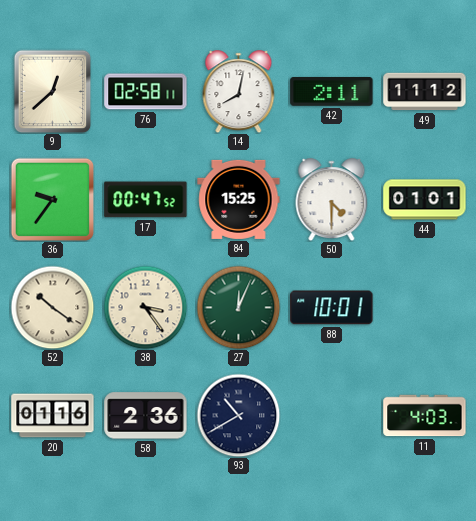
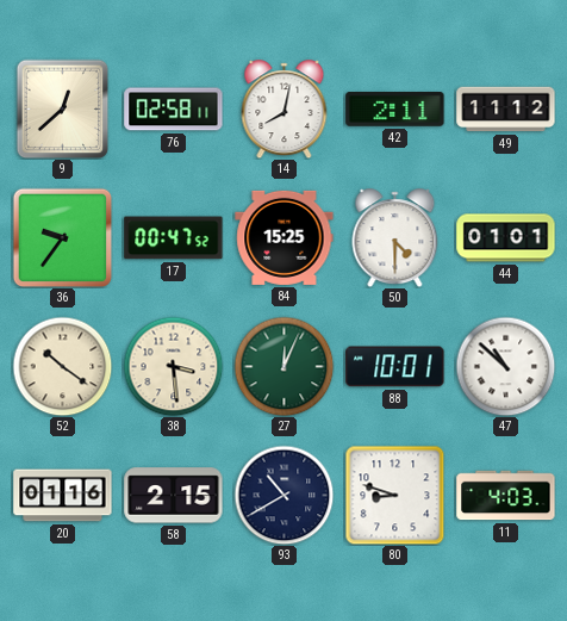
38: 3:24 -> 3:29 (173, 366)
47: none -> 10:52 (505, 366)
58: 2:36 -> 2:15 (174, 496)
80: none -> 8:48 (394, 495)
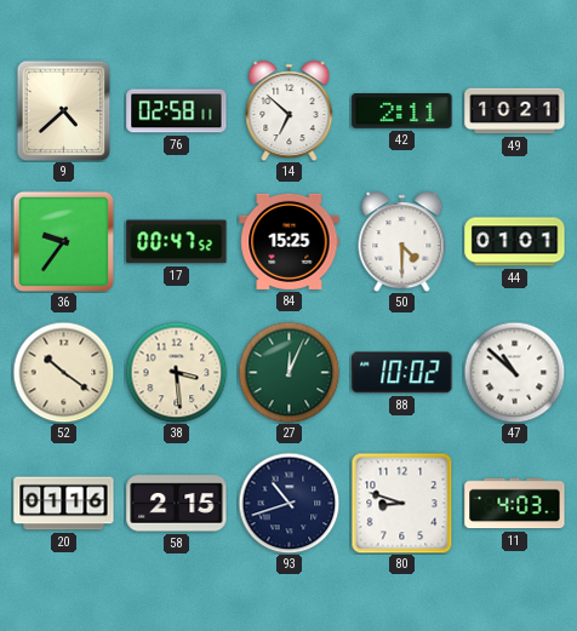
9: 12:38 -> 4:38 (64, 110)
14: 8:02 -> 6:52 (290, 111)
49: 11:12 -> 10:21 (515, 111)
88: 10:01 -> 10:02 (402, 373)
93: 10:40 -> 10:42 (288, 503)
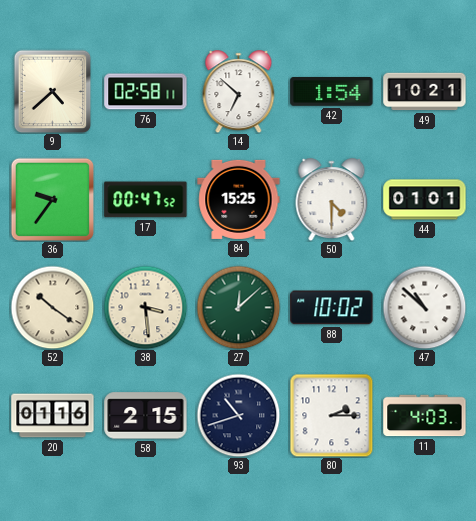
42: 2:11 -> 1:54 (332, 92)
27: 12:04 -> 12:08 (238, 307)
80: 8:48 -> 2:15 (331, 415)
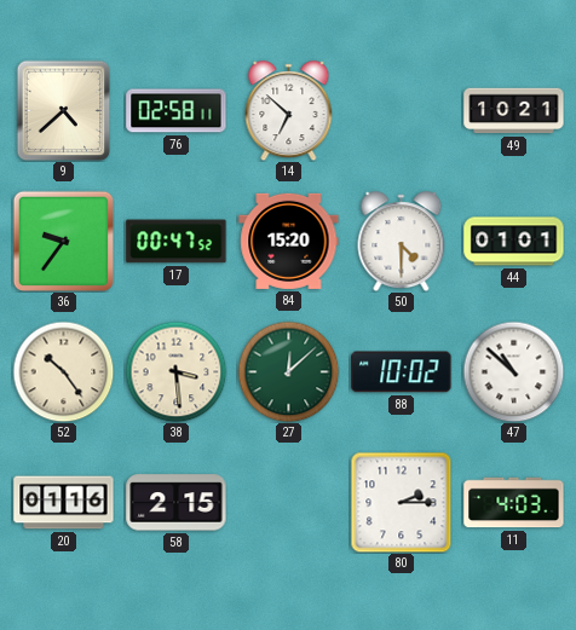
42: 1:54 -> none (332, 92)
84: 15:25 -> 15:20 (289, 241)
52: 10:21 -> 10:24 (63, 371)
93: 10:42 -> none (238, 415)
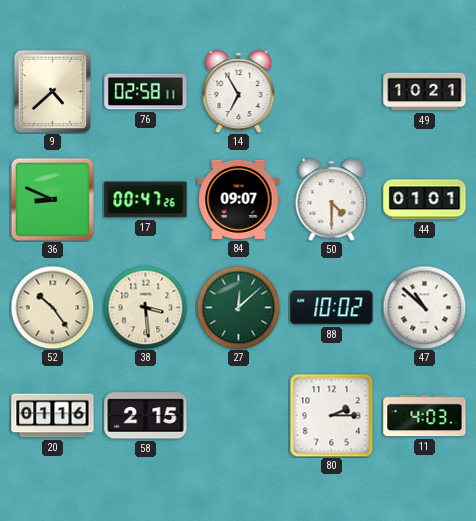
14: 6:52 -> 6:55 (239, 92)
36: 9:36 -> 8:49 (52, 199)
17: 00:47:52 -> 00:47:26 (146, 200)
84: 15:20 -> 09:07 (239, 199)
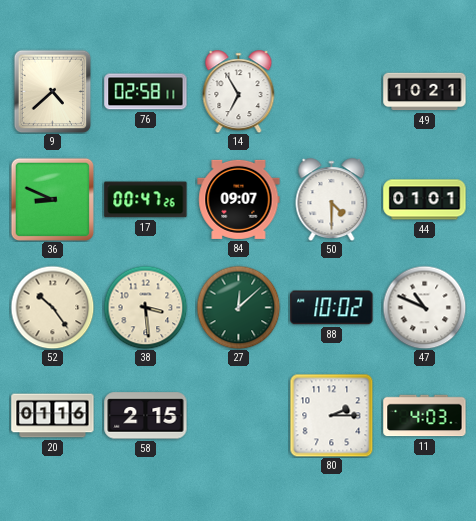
47: 10:52 -> 10:49 (424, 307)
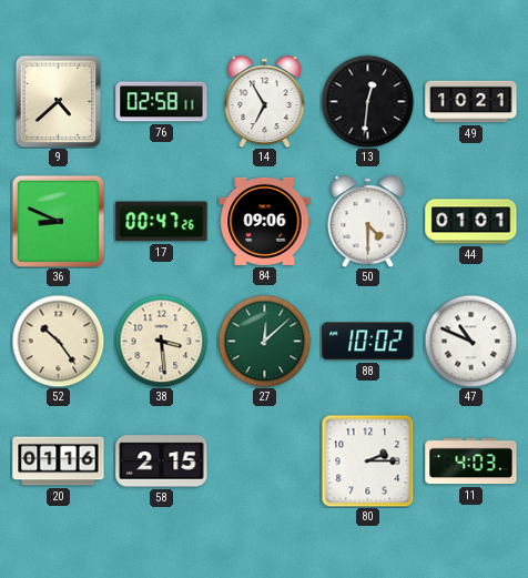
13: none -> 12:31 (367, 101)
84: 09:07 -> 09:06 (265, 221)
